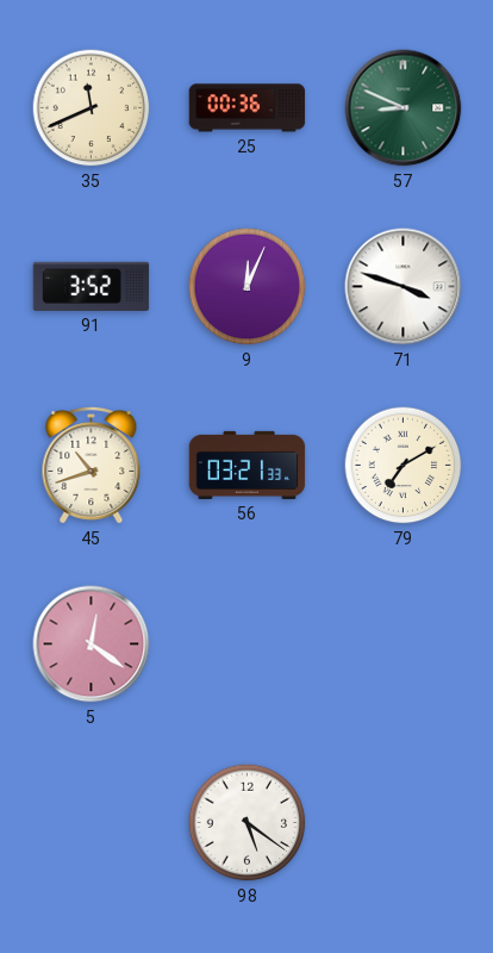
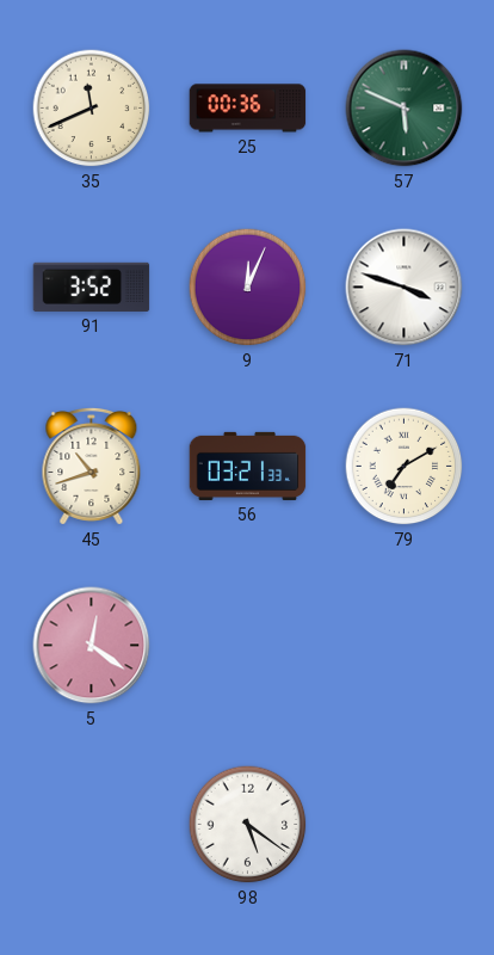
57: 8:49 -> 5:49 (405, 109)
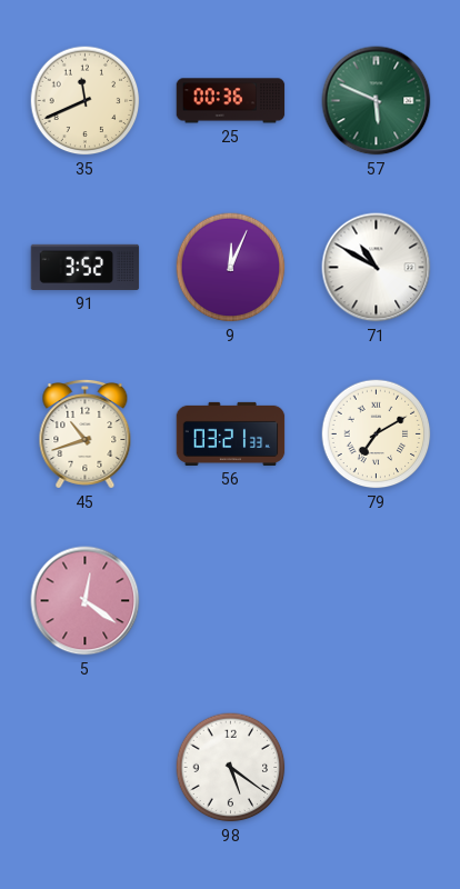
71: 3:48 -> 10:50 (377, 268)
